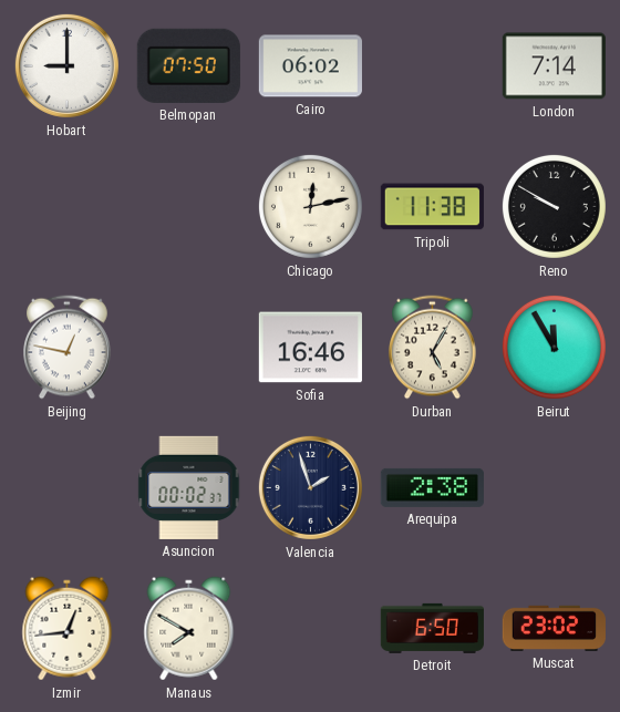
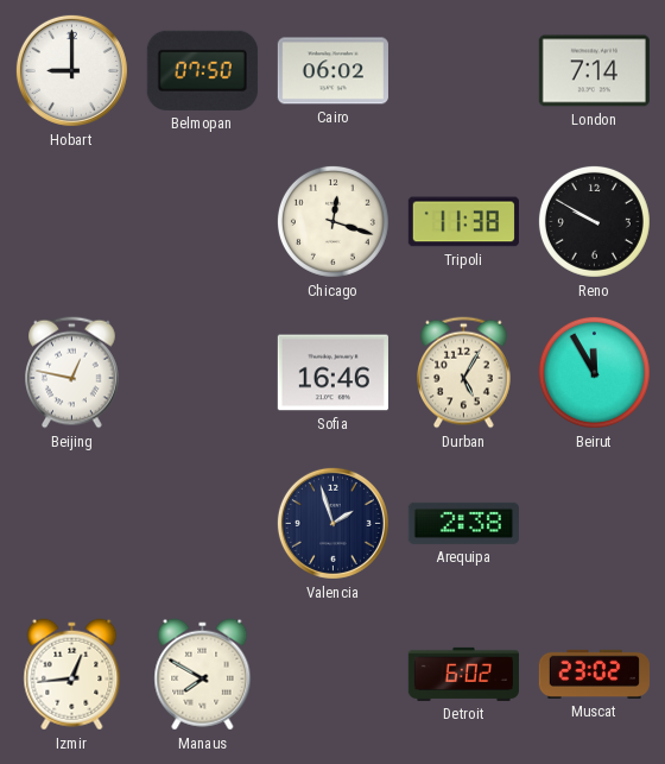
Chicago: 12:13 -> 12:18 (332, 221)
Asuncion: 00:02 -> none (189, 487)
Detroit: 6:50 -> 6:02 (463, 674)
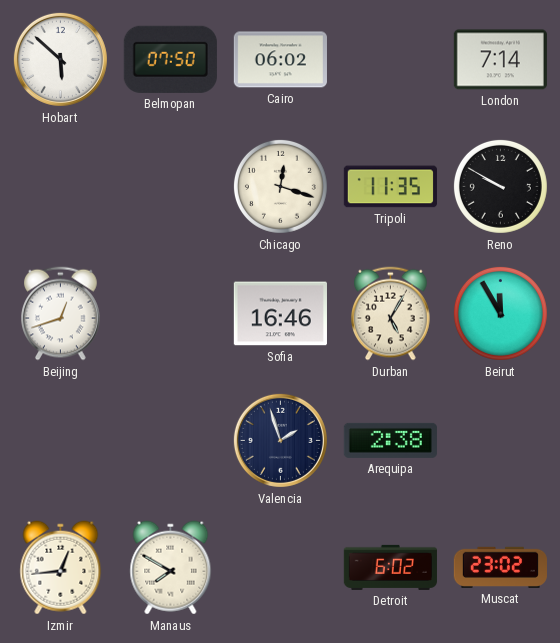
Hobart: 9:00 -> 5:52 (60, 59)
Tripoli: 11:38 -> 11:35 (390, 187)
Beijing: 12:47 -> 12:42 (61, 314)
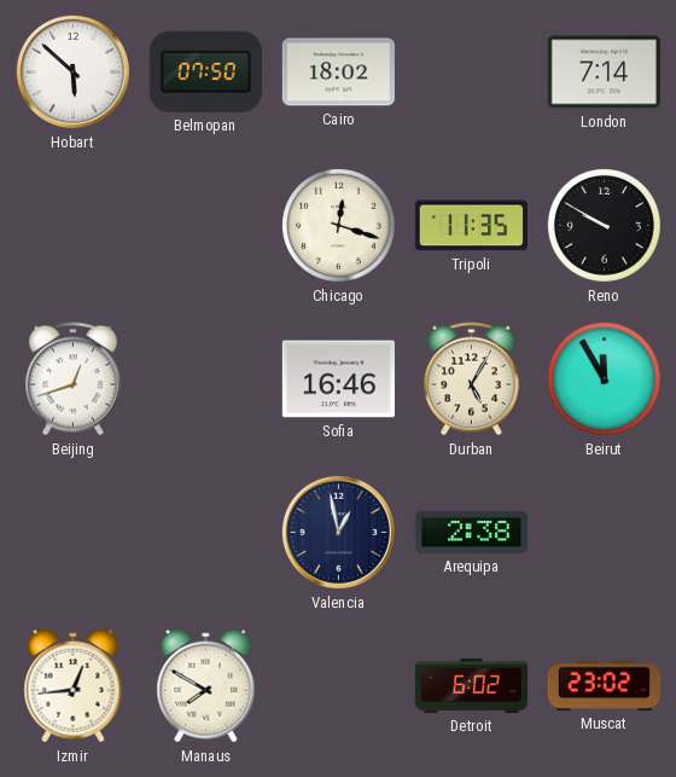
Cairo: 06:02 -> 18:02 (338, 73)
Valencia: 1:57 -> 12:58 (338, 532)
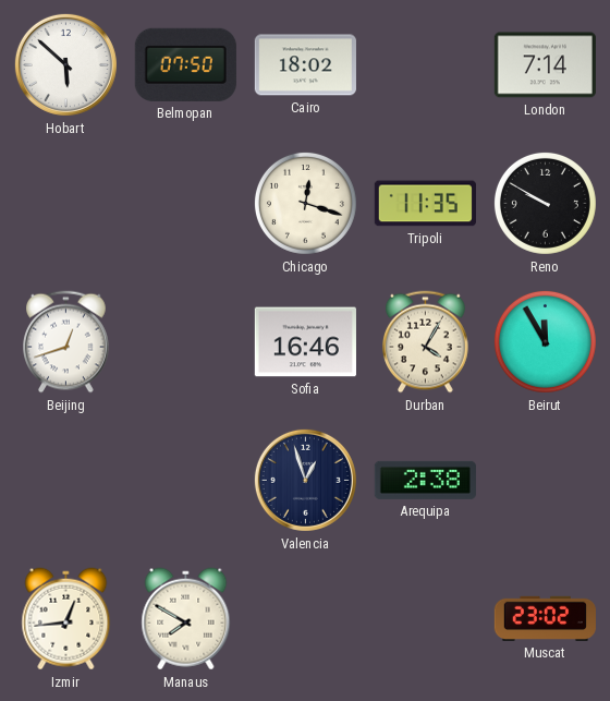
Durban: 5:05 -> 4:05 (426, 342)
Valencia: 12:58 -> 12:57 (305, 480)
Detroit: 6:02 -> none (471, 685)
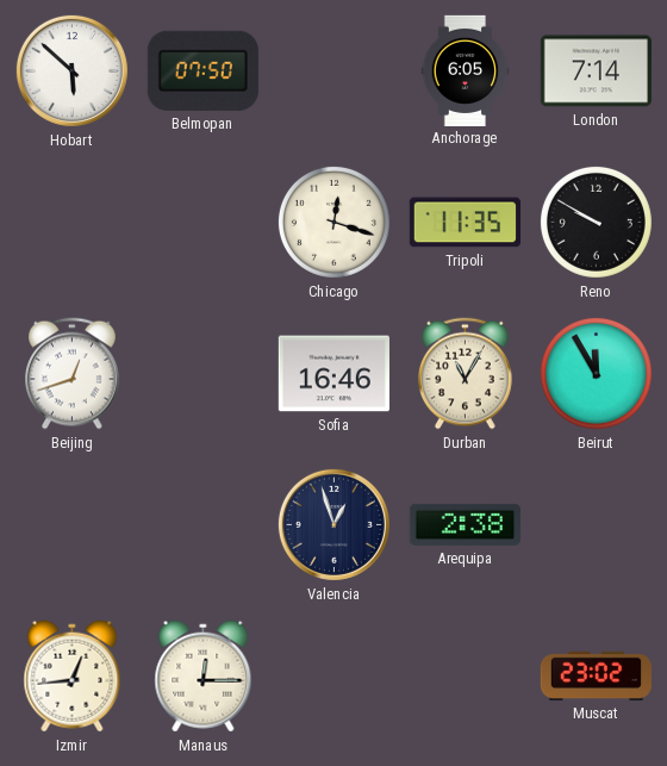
Cairo: 18:02 -> none (305, 65)
Anchorage: none -> 6:05 (466, 70)
Durban: 4:05 -> 11:05 (466, 374)
Manaus: 7:50 -> 12:15 (204, 677)
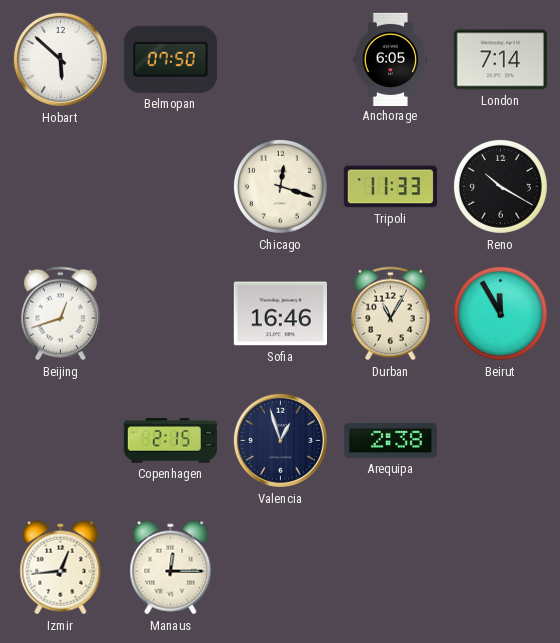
Tripoli: 11:35 -> 11:33 (390, 187)
Reno: 9:50 -> 10:20 (500, 186)
Copenhagen: none -> 2:15 (170, 441)
Muscat: 23:02 -> none (596, 675)
